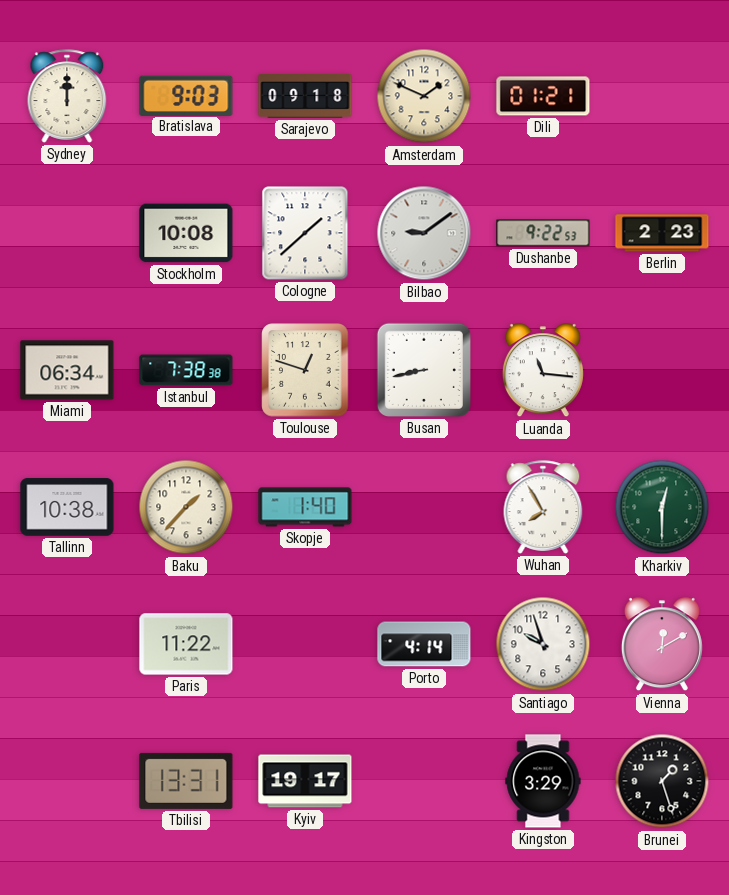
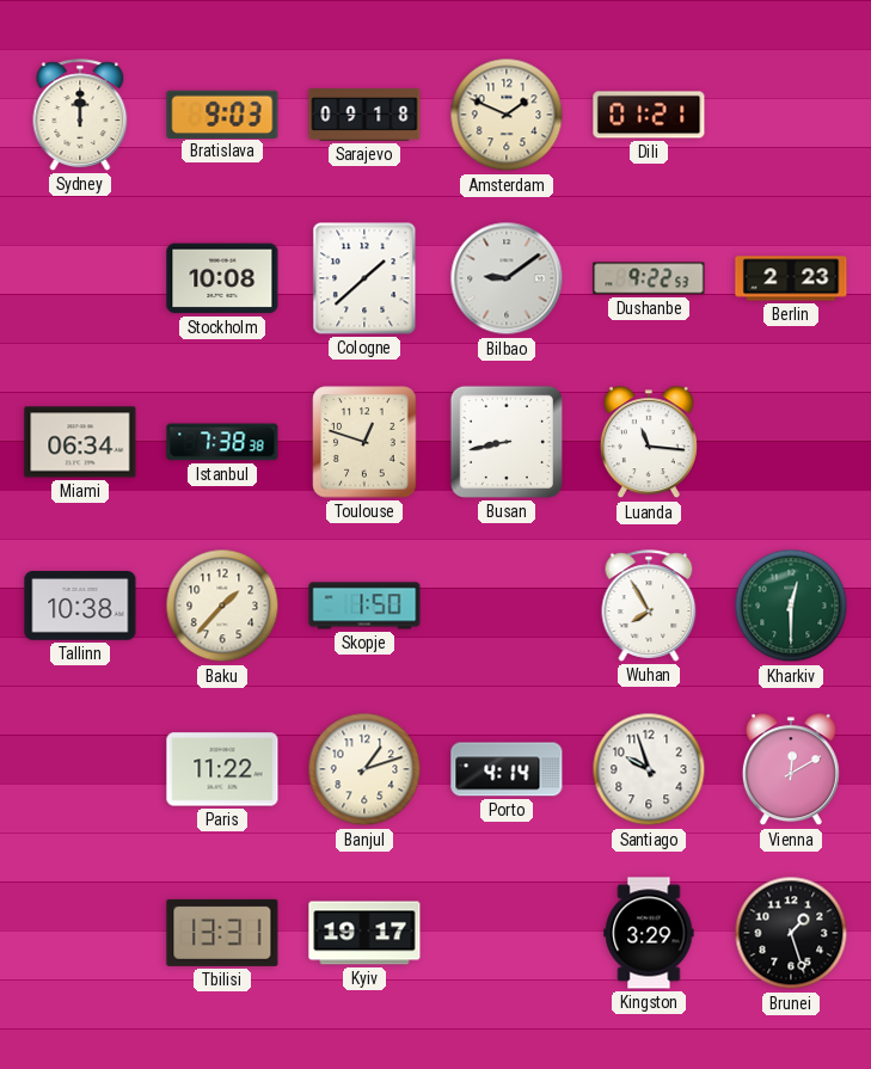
Skopje: 1:40 -> 1:50 (364, 606)
Banjul: none -> 1:12 (364, 769)
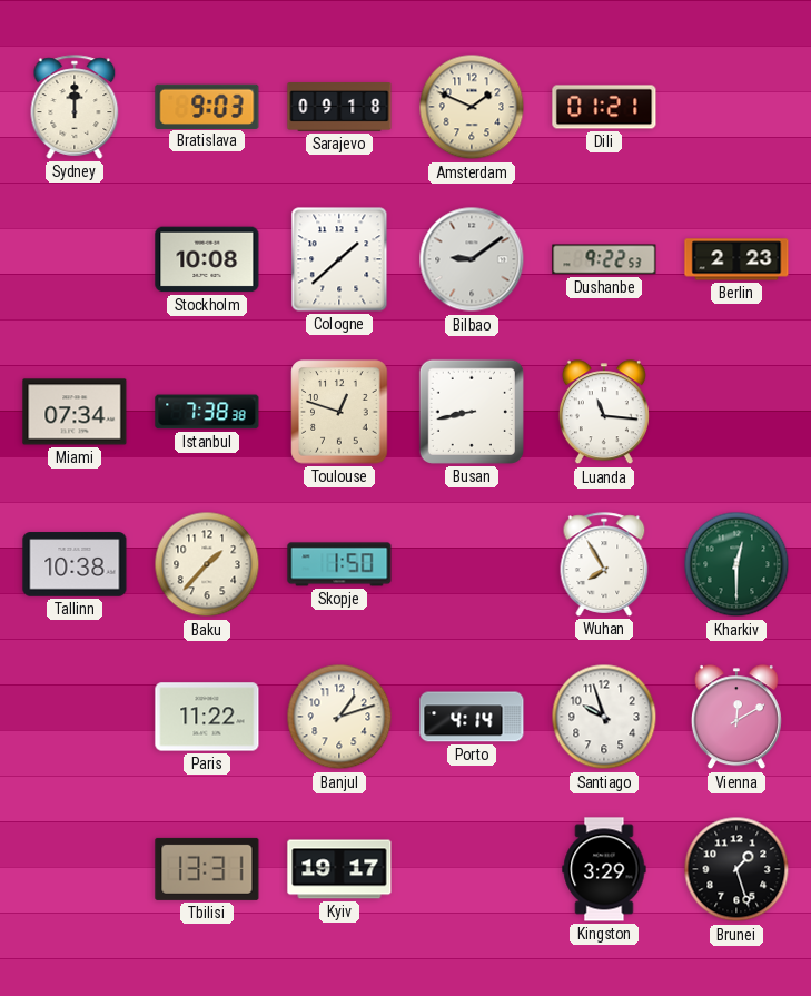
Miami: 06:34 -> 07:34 (75, 412)
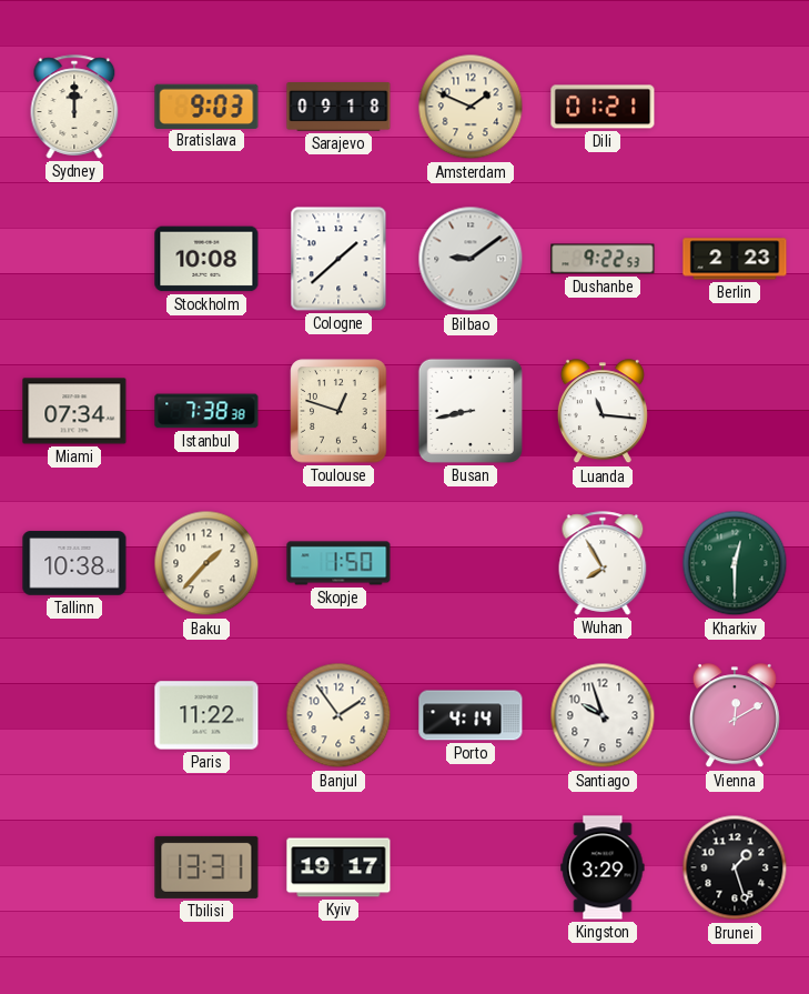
Banjul: 1:12 -> 1:54 (338, 715)
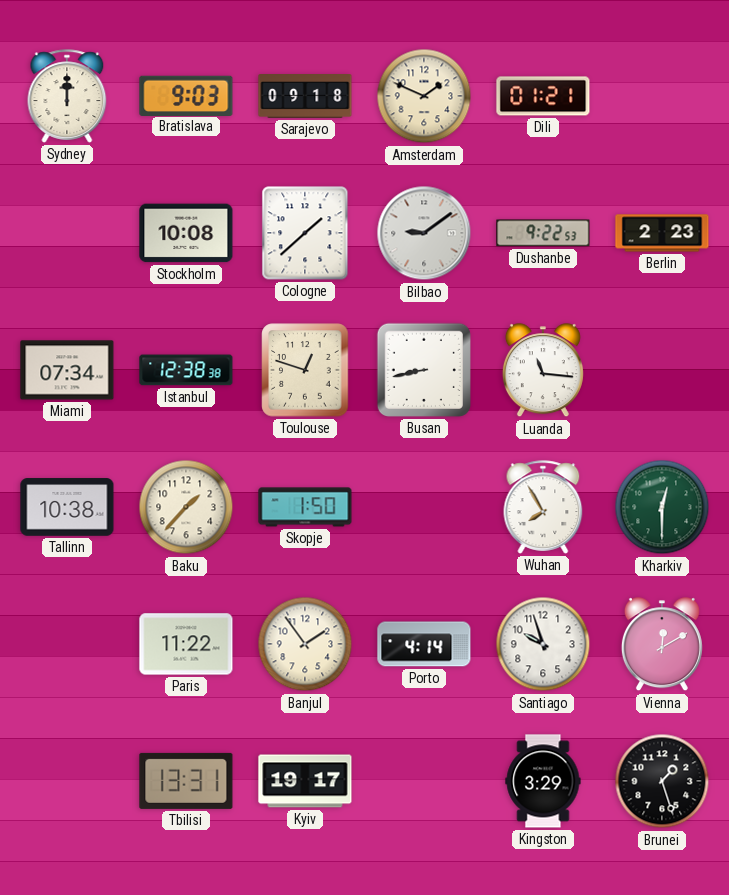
Istanbul: 7:38 -> 12:38 (186, 370)
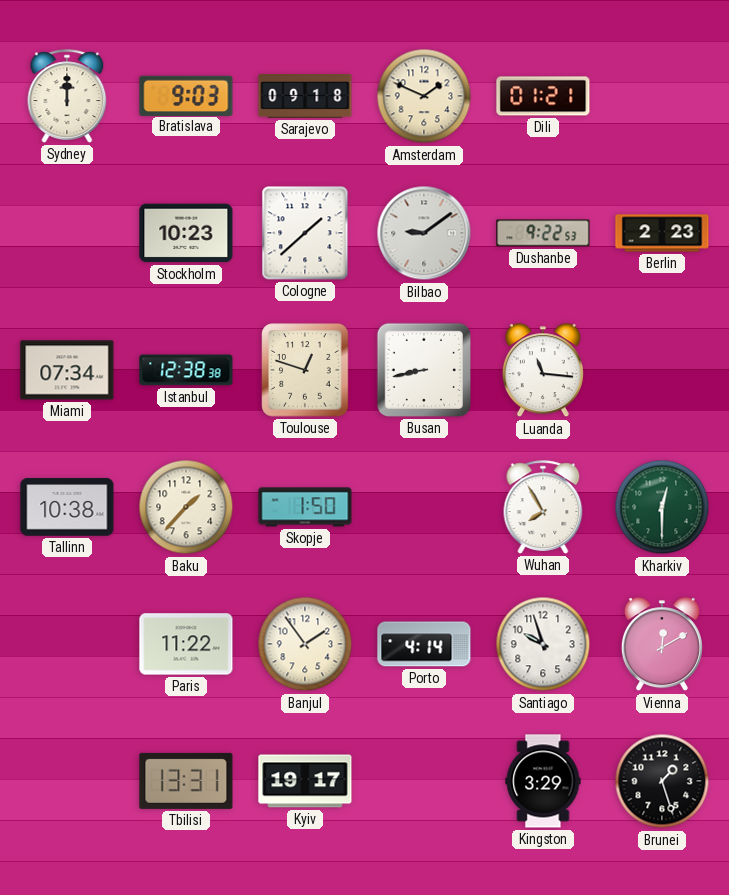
Stockholm: 10:08 -> 10:23 (186, 233)
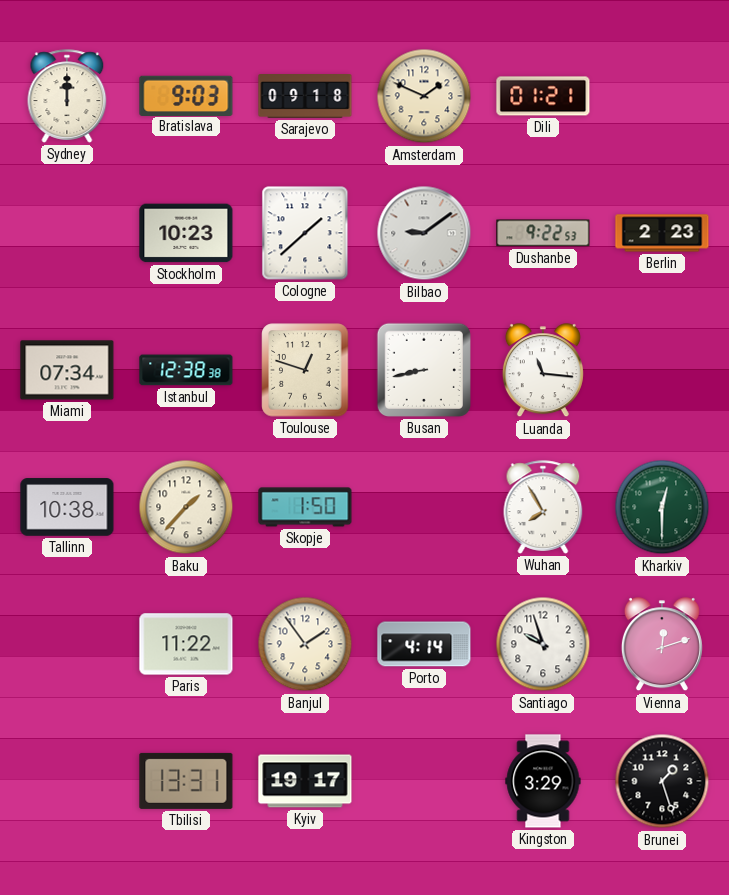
Vienna: 12:10 -> 12:12 (662, 645)
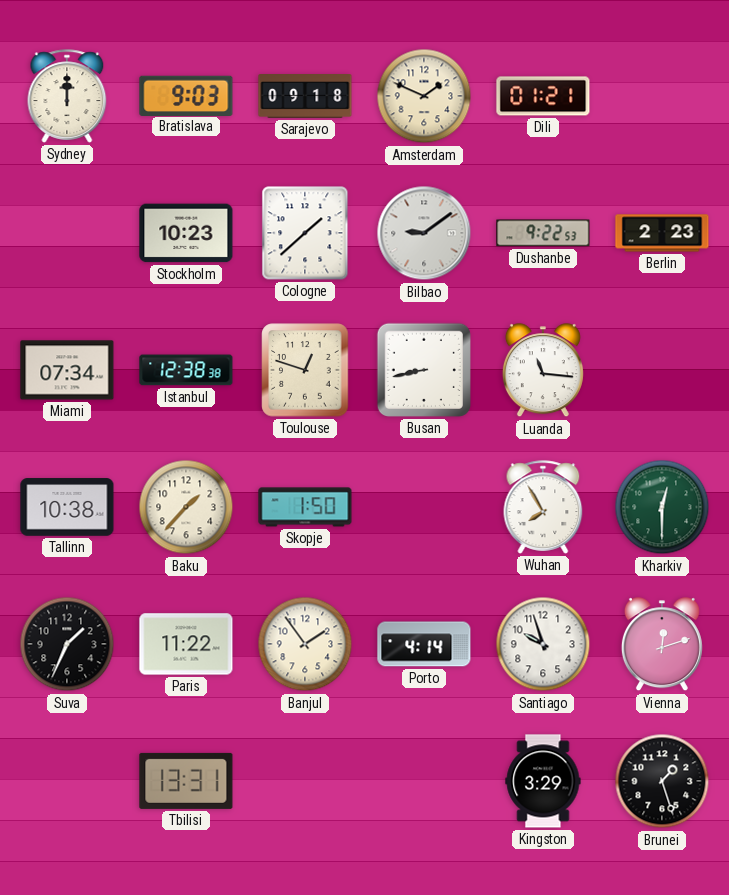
Suva: none -> 1:34 (67, 644)
Kyiv: 19:17 -> none (305, 781)
